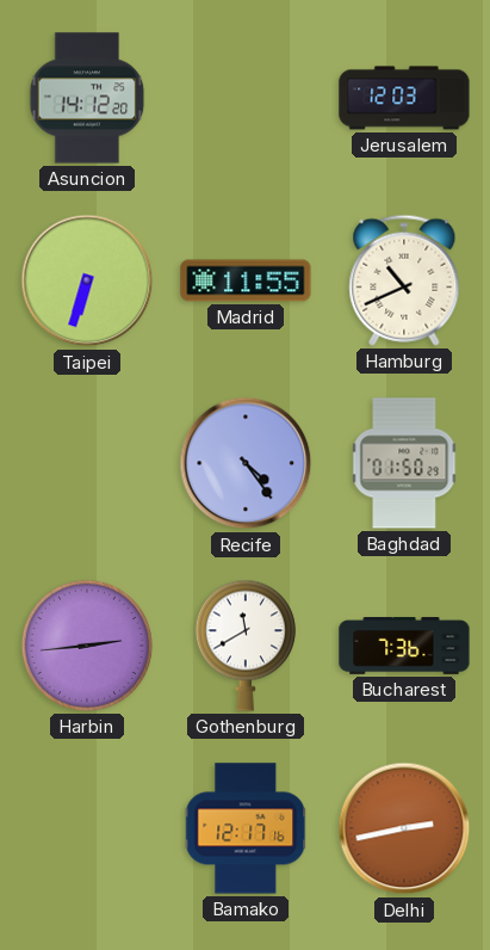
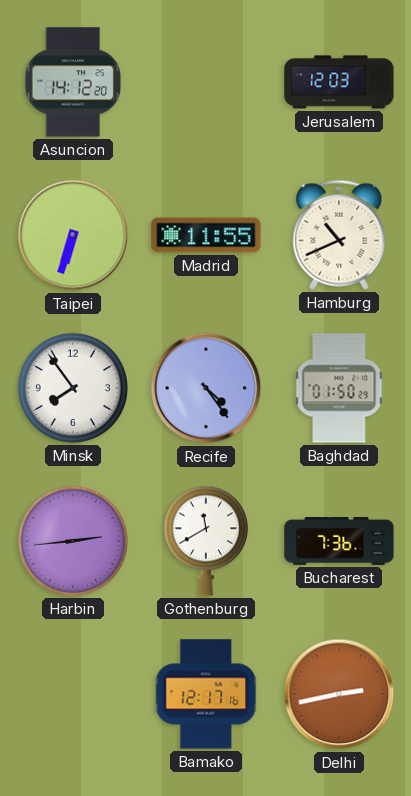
Minsk: none -> 7:54 (73, 388)
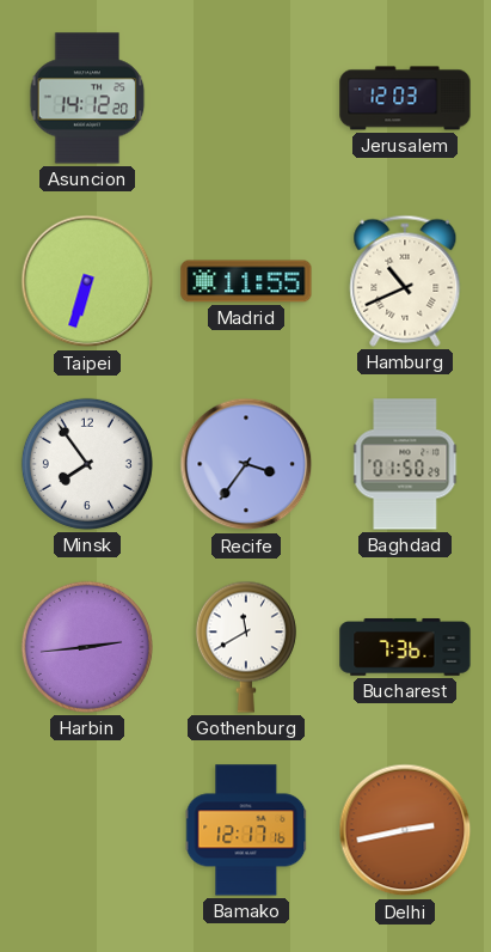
Recife: 4:24 -> 3:36 (246, 464)
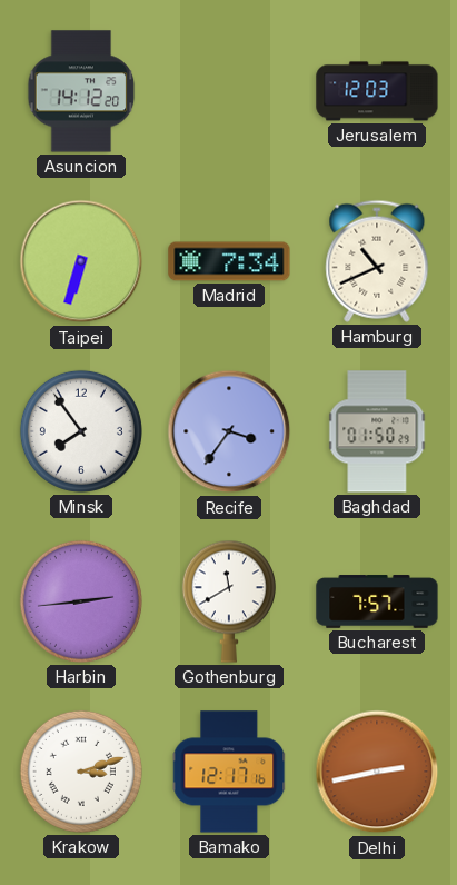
Madrid: 11:55 -> 7:34 (229, 261)
Bucharest: 7:36 -> 7:57 (377, 601)
Krakow: none -> 3:12 (81, 772)
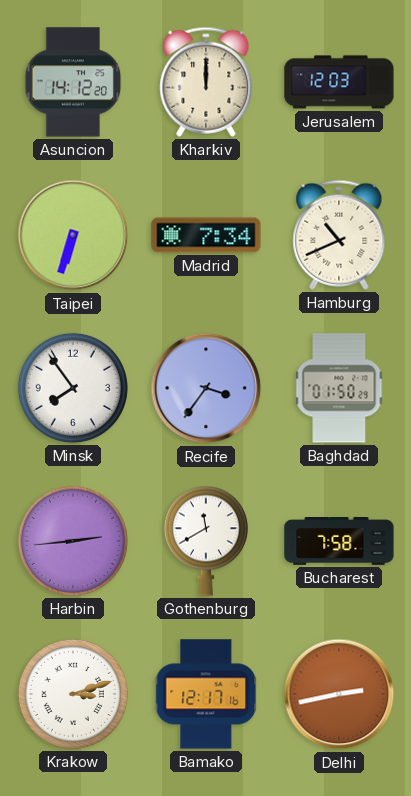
Kharkiv: none -> 12:00 (206, 82)
Bucharest: 7:57 -> 7:58 (339, 541)
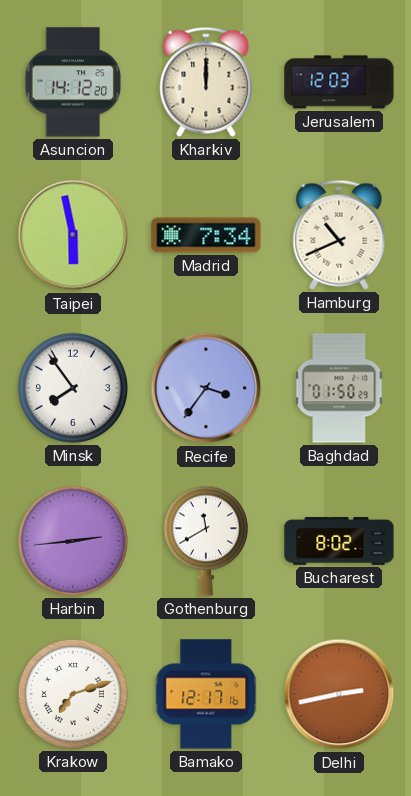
Taipei: 6:33 -> 5:58 (73, 235)
Bucharest: 7:58 -> 8:02 (339, 541)
Krakow: 3:12 -> 7:12 (73, 694)
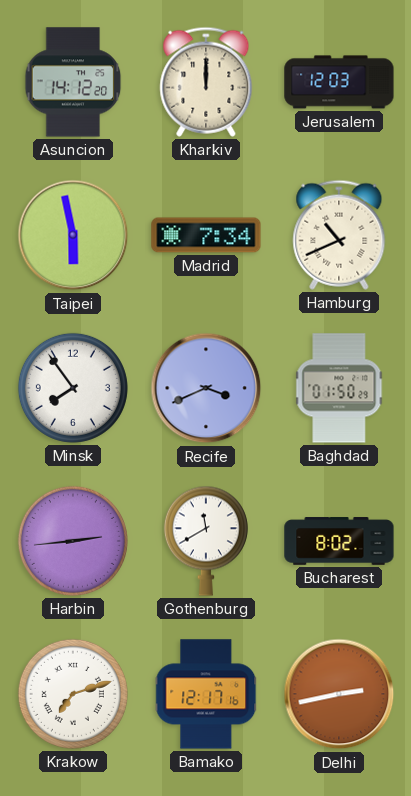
Recife: 3:36 -> 3:41 (206, 388)
